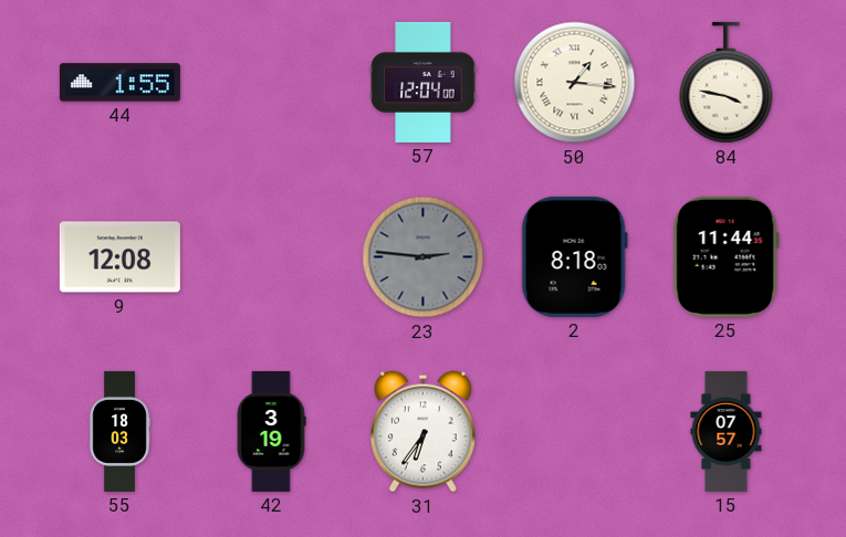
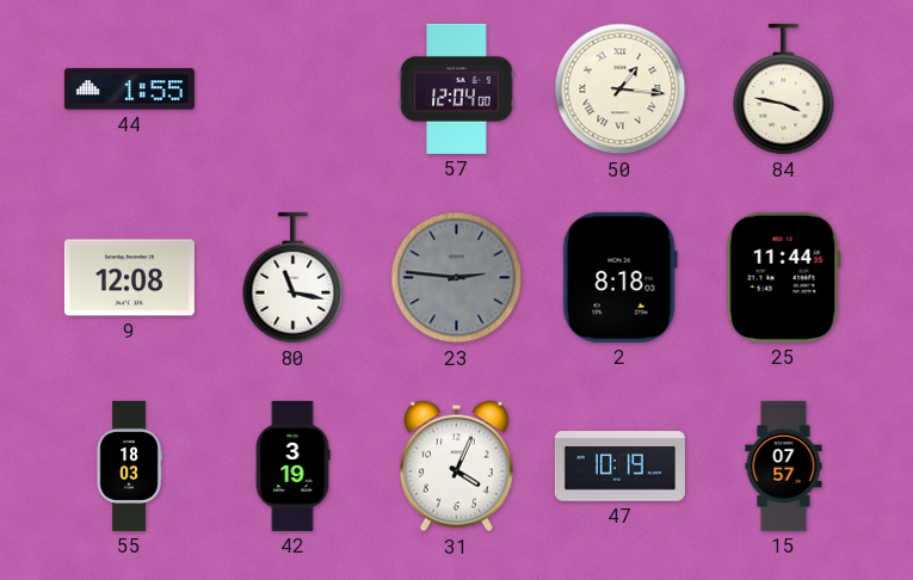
80: none -> 11:17 (294, 278)
31: 6:36 -> 4:04 (456, 467)
47: none -> 10:19 (619, 467)
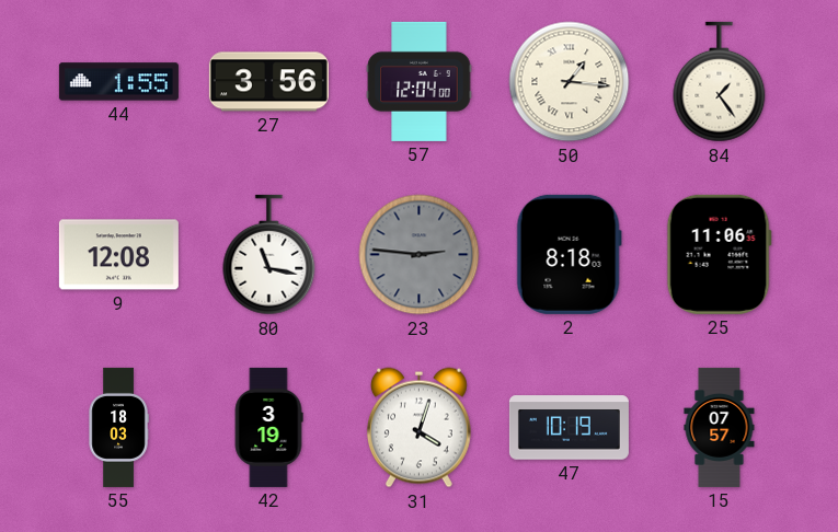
27: none -> 3:56 (268, 82)
84: 3:47 -> 1:24 (720, 82)
25: 11:44 -> 11:06 (719, 254)
31: 4:04 -> 4:03 (418, 428)
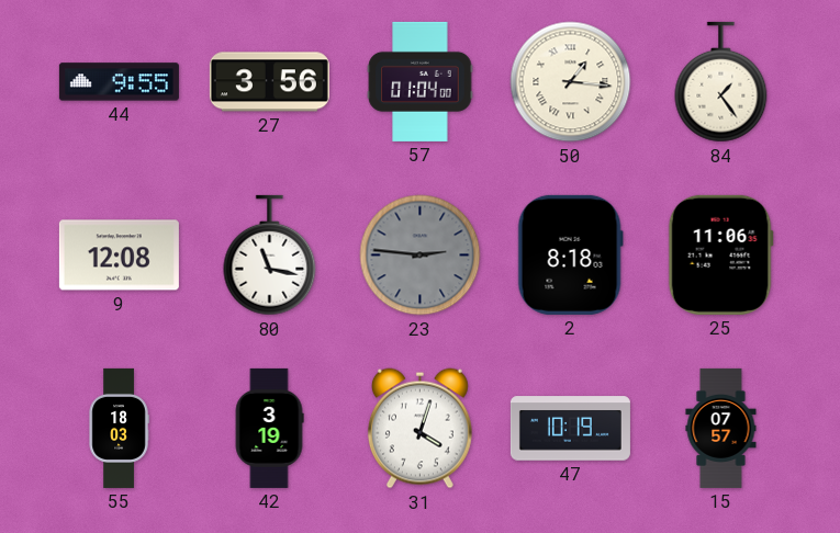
44: 1:55 -> 9:55 (119, 82)
57: 12:04 -> 01:04 (421, 81)
